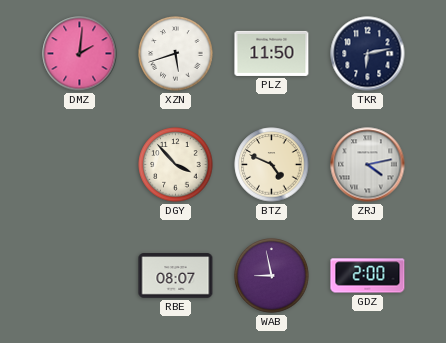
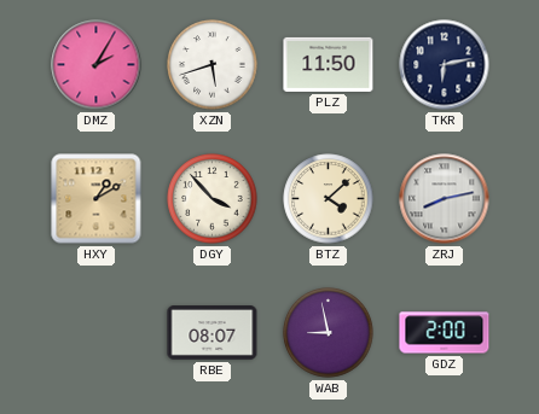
DMZ: 2:01 -> 2:05 (97, 65)
HXY: none -> 1:10 (97, 199)
BTZ: 4:49 -> 4:08 (329, 199)
ZRJ: 4:13 -> 8:13 (445, 199)
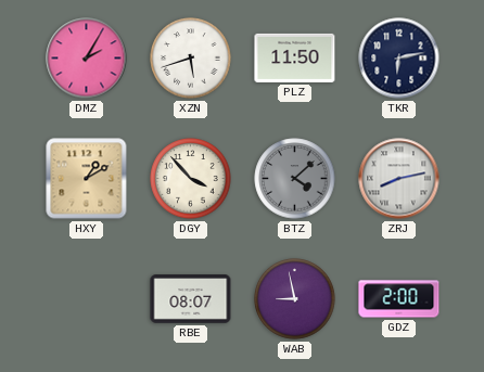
BTZ dial: cream -> grey (295, 179)
